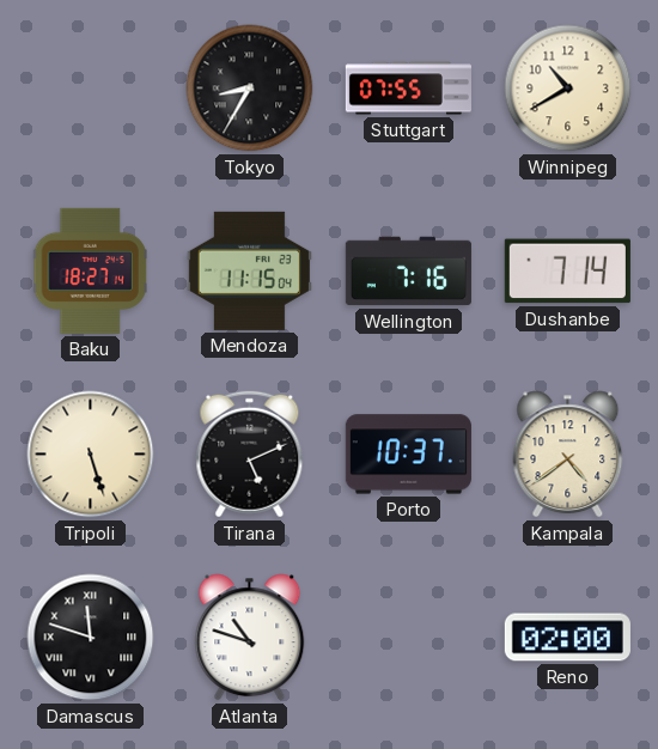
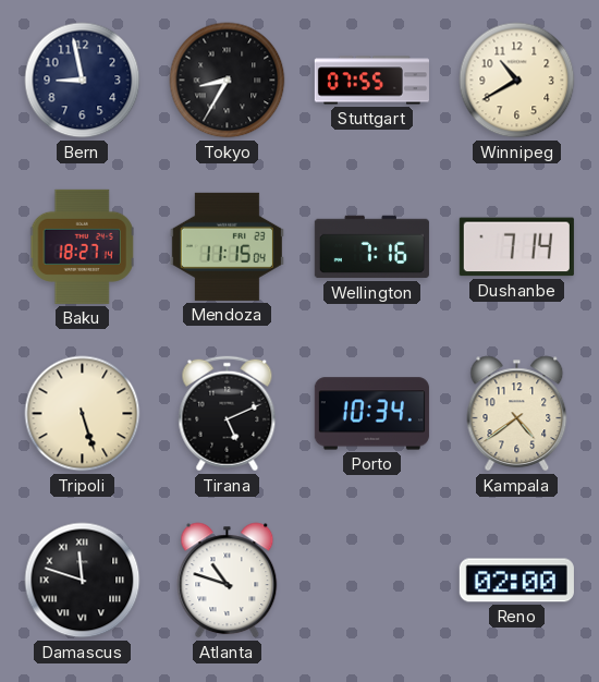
Bern: none -> 8:58 (83, 81)
Porto: 10:37 -> 10:34 (371, 414)
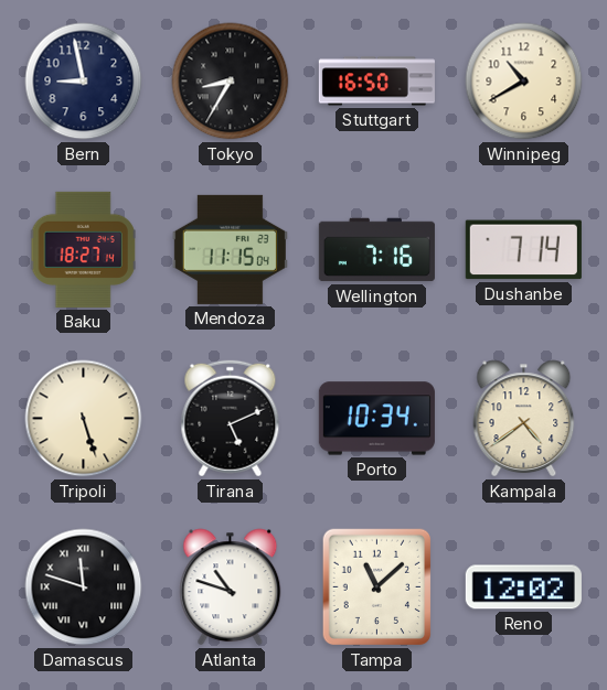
Stuttgart: 07:55 -> 16:50 (376, 82)
Tampa: none -> 11:08 (377, 587)
Reno: 02:00 -> 12:02 (523, 587)
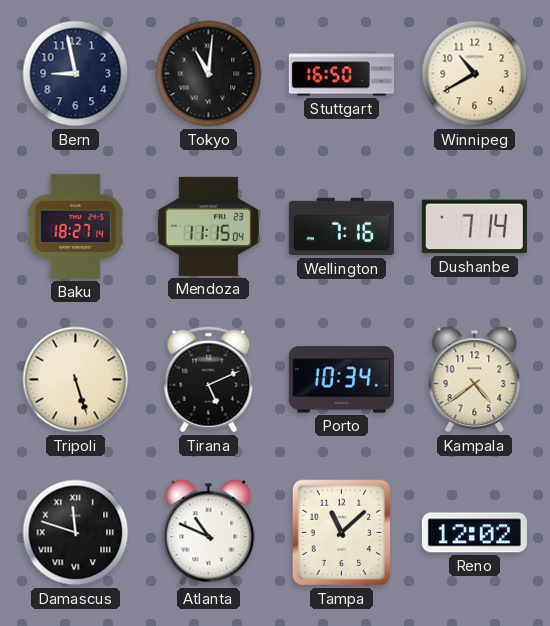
Tokyo: 8:35 -> 11:01 (209, 74)
Atlanta: 10:48 -> 10:49 (209, 533)
